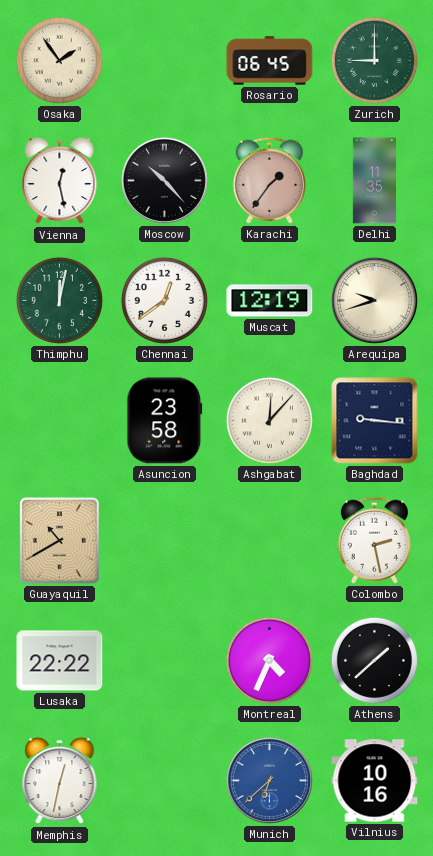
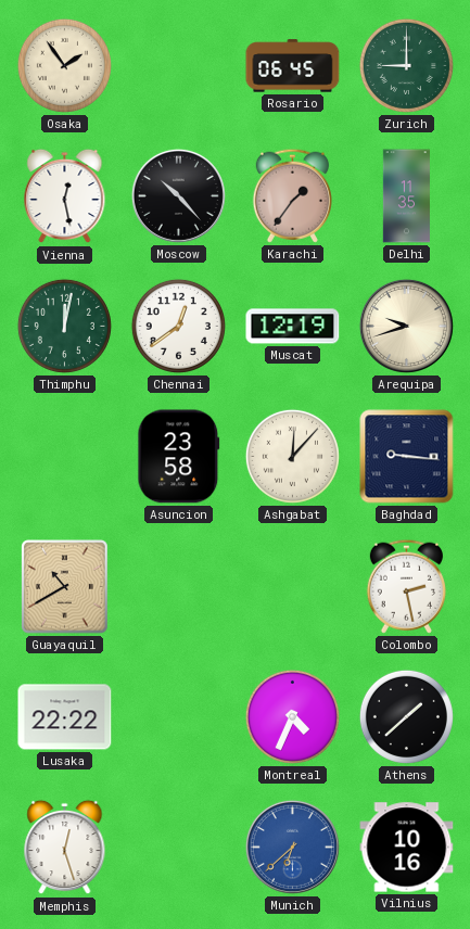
Memphis: 12:32 -> 12:27 (65, 848)
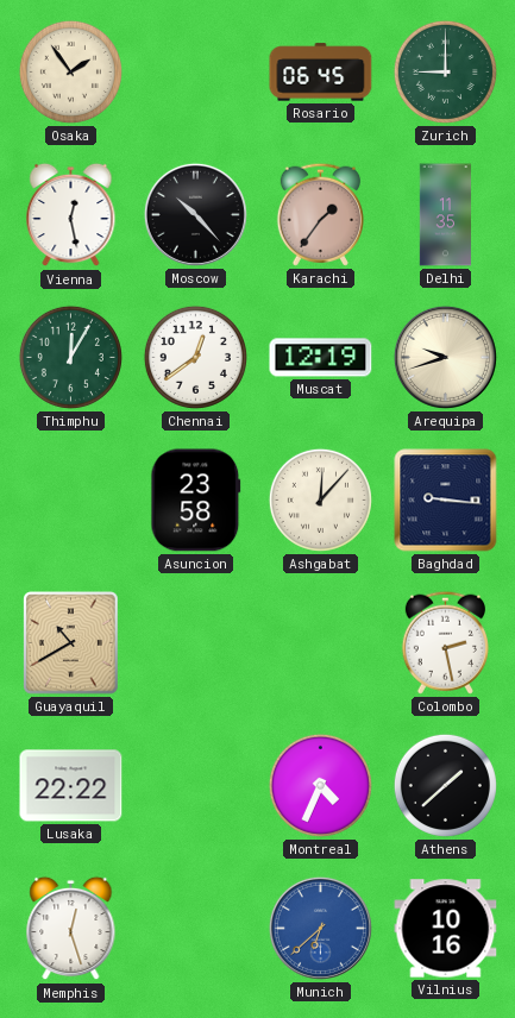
Thimphu: 12:02 -> 12:05 (70, 357)
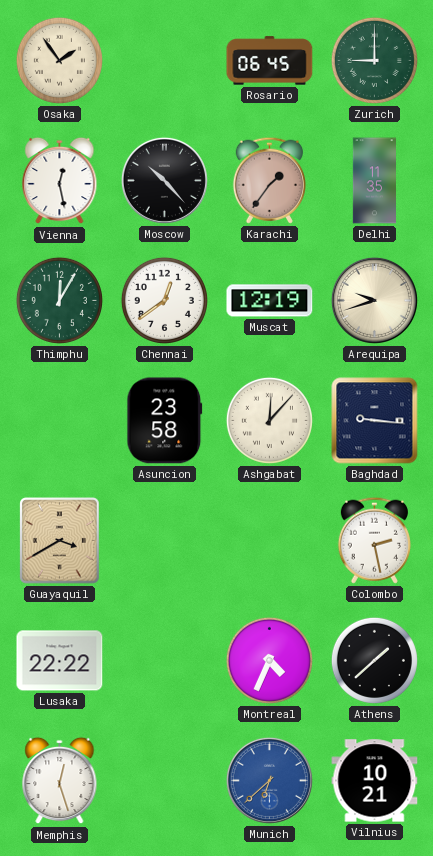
Guayaquil: 10:40 -> 3:40 (60, 541)
Vilnius: 10:16 -> 10:21 (375, 781)
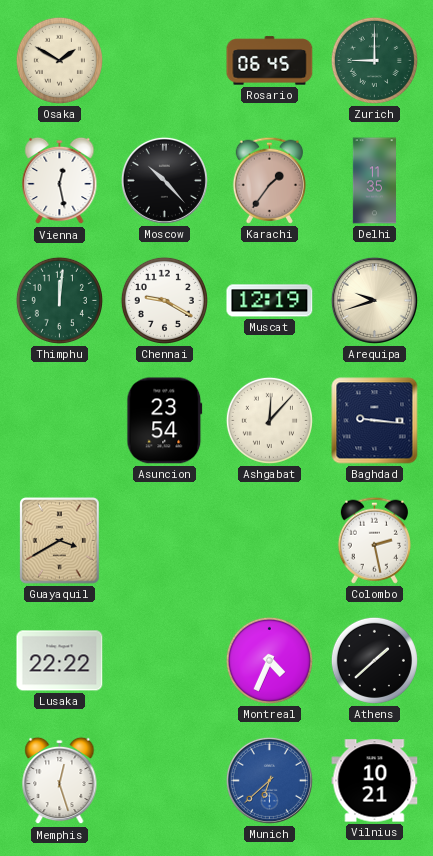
Osaka: 1:54 -> 1:50 (59, 60)
Thimphu: 12:05 -> 12:01 (59, 300)
Chennai: 12:39 -> 9:20 (164, 300)
Asuncion: 23:58 -> 23:54 (165, 421)
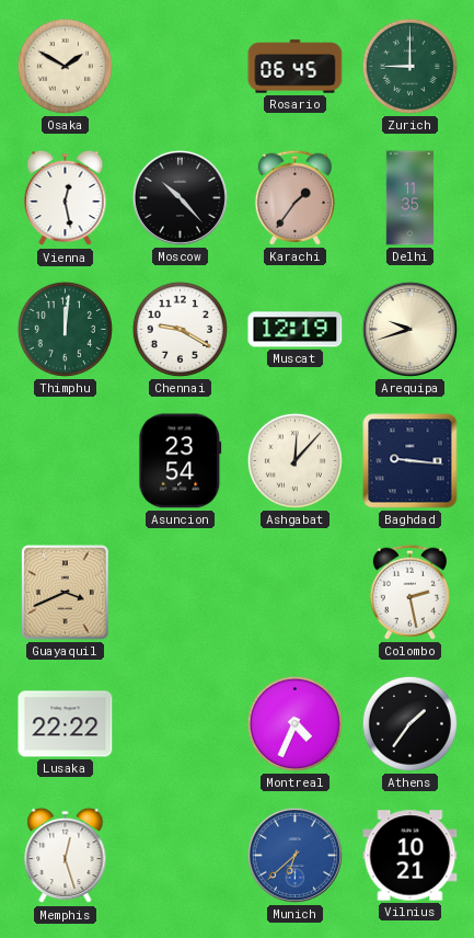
Guayaquil: 3:40 -> 3:41 (66, 593)
Athens: 1:38 -> 1:36 (409, 723)
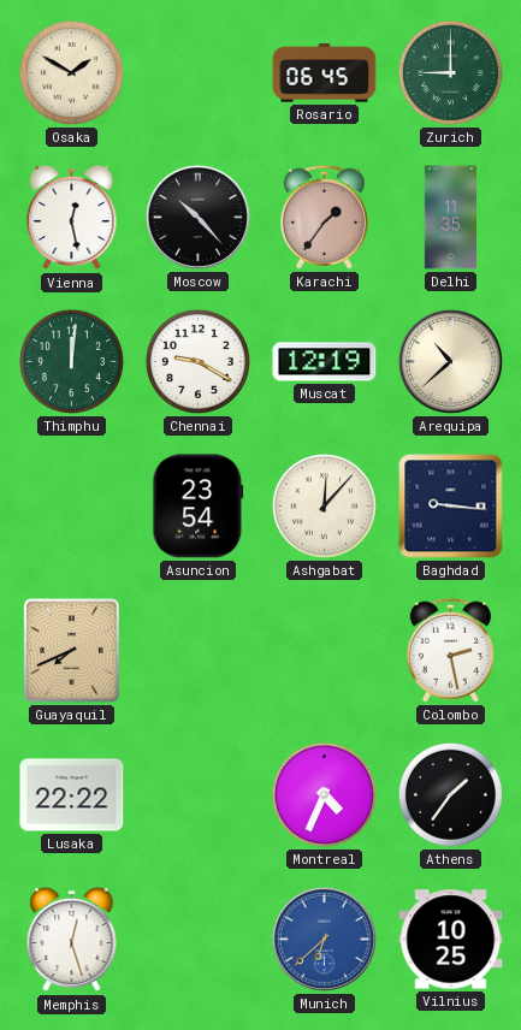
Arequipa: 9:42 -> 10:38 (450, 361)
Guayaquil: 3:41 -> 7:41 (72, 651)
Vilnius: 10:21 -> 10:25 (451, 940)
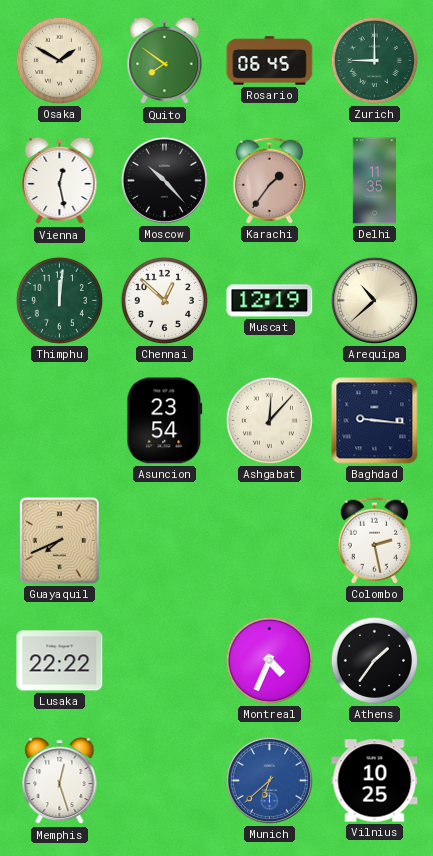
Quito: none -> 7:51 (165, 61)
Chennai: 9:20 -> 12:52 (164, 300)
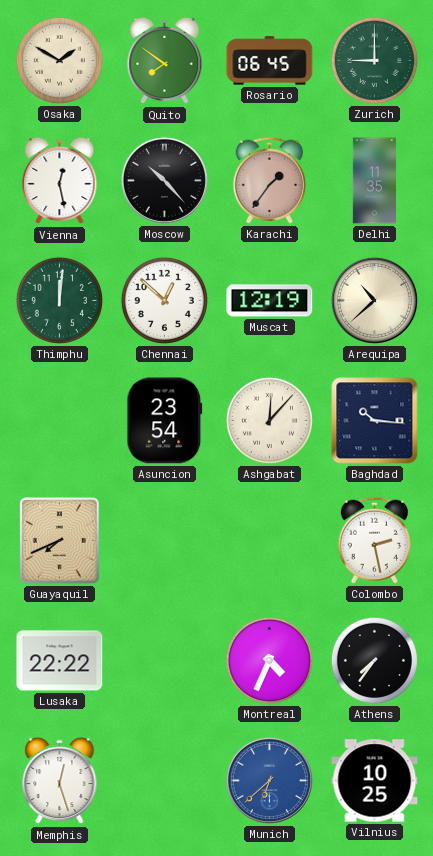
Baghdad: 9:16 -> 10:16 (375, 421)
Athens: 1:36 -> 7:36 (374, 660)
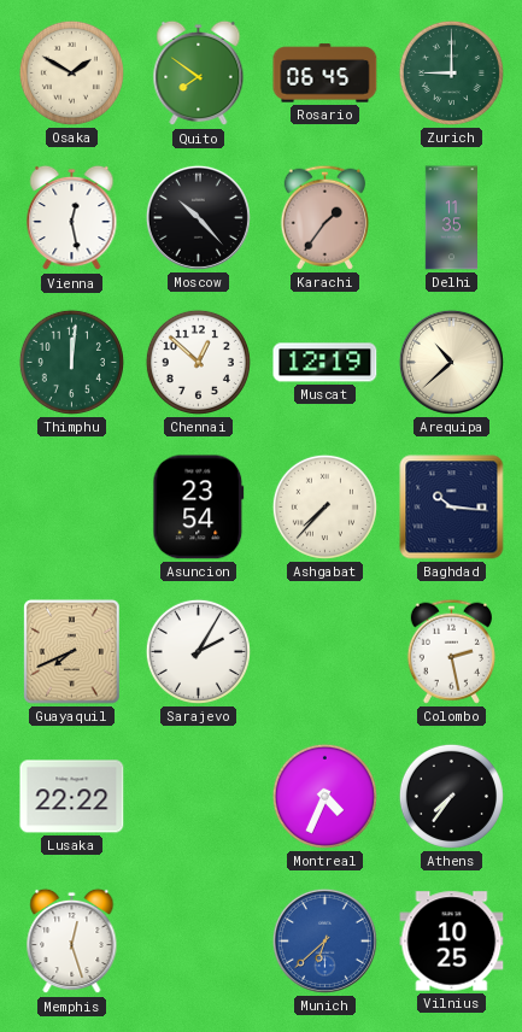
Ashgabat: 12:07 -> 7:37 (324, 506)
Sarajevo: none -> 2:05 (198, 651)
